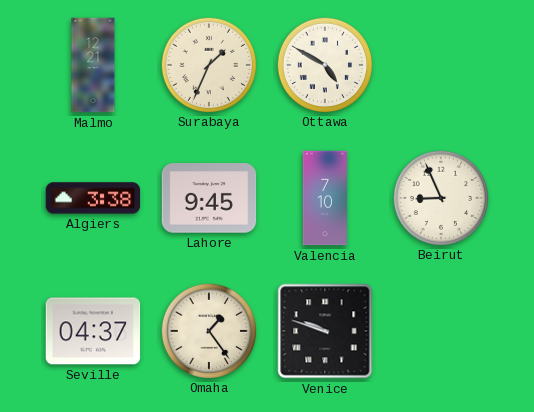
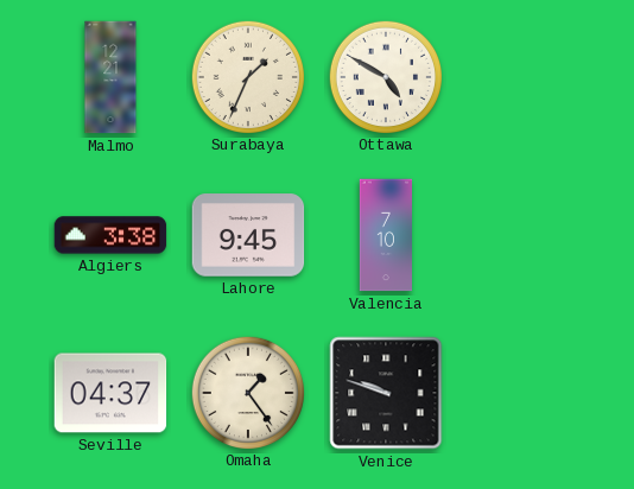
Beirut: 8:56 -> none (440, 197)
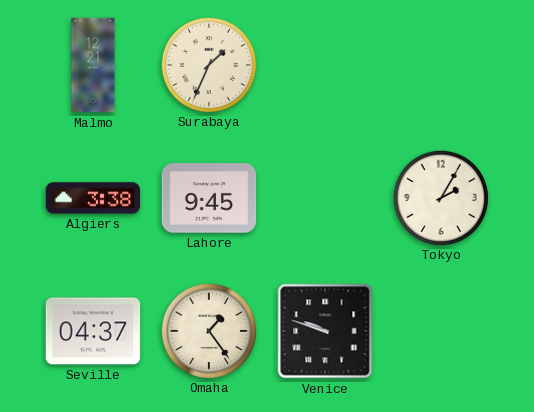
Ottawa: 4:50 -> none (385, 76)
Valencia: 7:10 -> none (385, 235)
Tokyo: none -> 2:05 (440, 197)
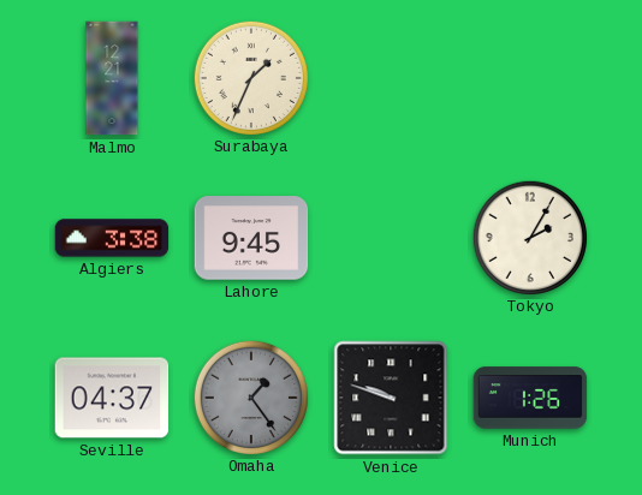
Omaha dial: cream -> grey (250, 396)
Munich: none -> 1:26 (530, 398)
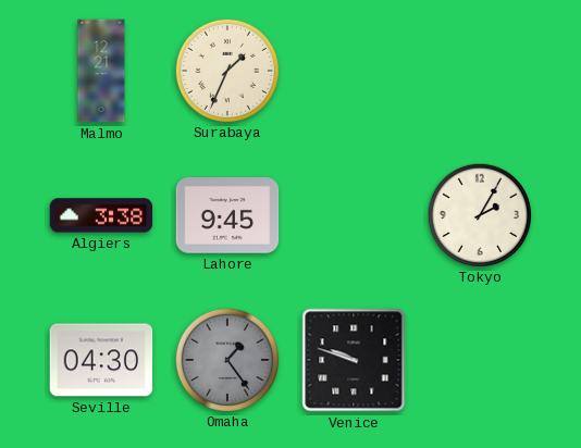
Seville: 04:37 -> 04:30 (101, 360)
Munich: 1:26 -> none (530, 398)
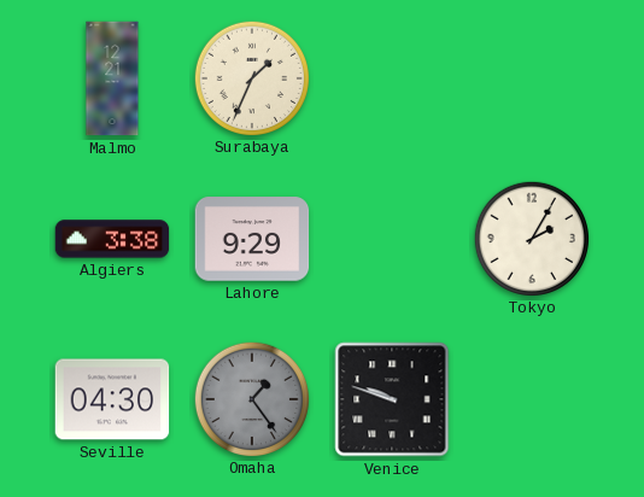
Lahore: 9:45 -> 9:29 (252, 239)
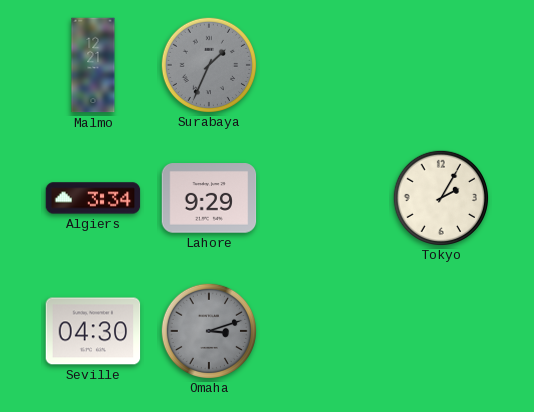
Surabaya dial: cream -> grey (208, 64)
Algiers: 3:38 -> 3:34 (93, 198)
Omaha: 1:24 -> 3:12 (208, 330)
Venice: 9:48 -> none (392, 399)
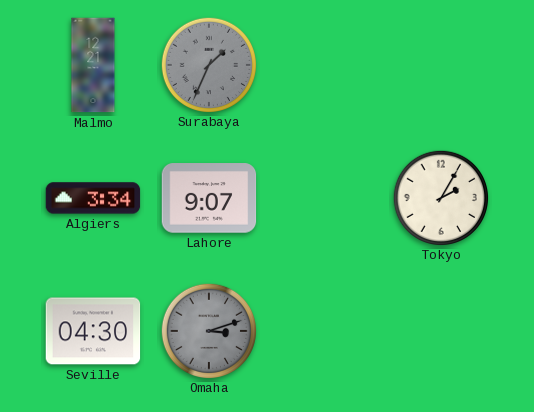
Lahore: 9:29 -> 9:07 (209, 198)
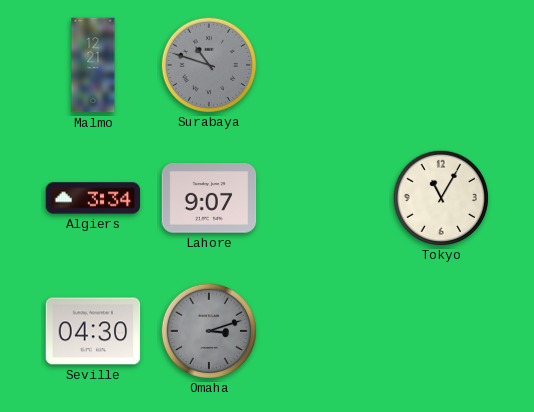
Surabaya: 1:34 -> 10:48 (208, 64)
Tokyo: 2:05 -> 11:05 (440, 197)
